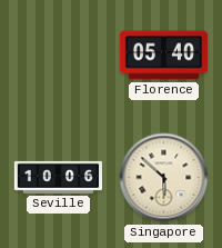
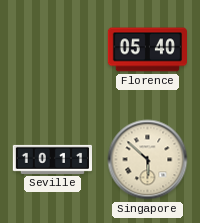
Seville: 10:06 -> 10:11 (52, 159)
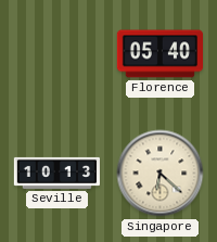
Seville: 10:11 -> 10:13 (56, 173)
Singapore: 5:52 -> 6:22 (161, 174)
